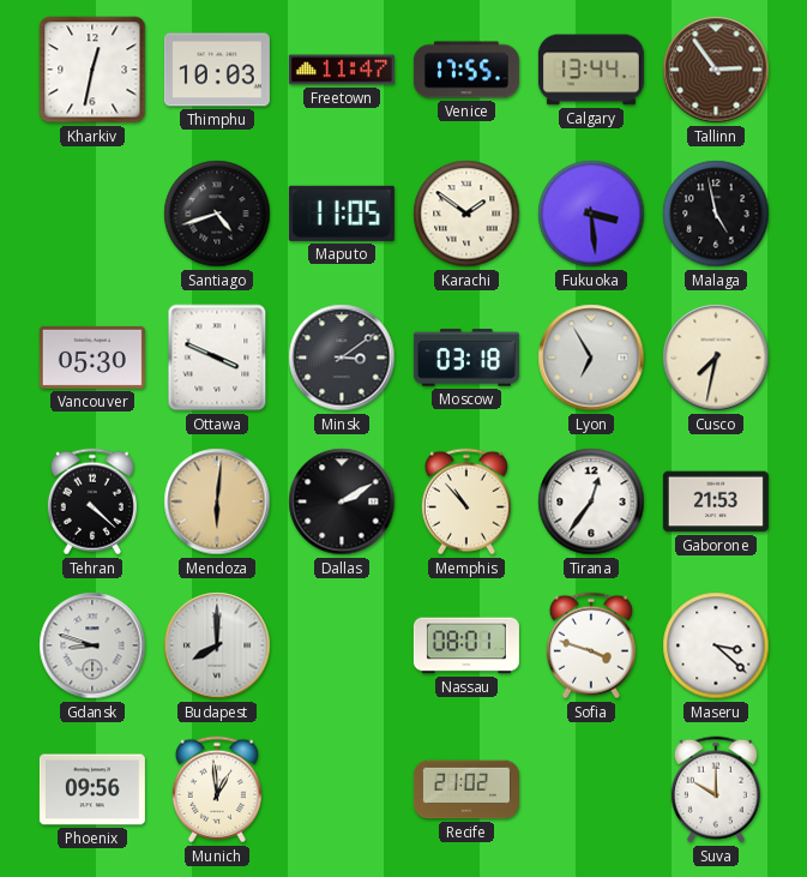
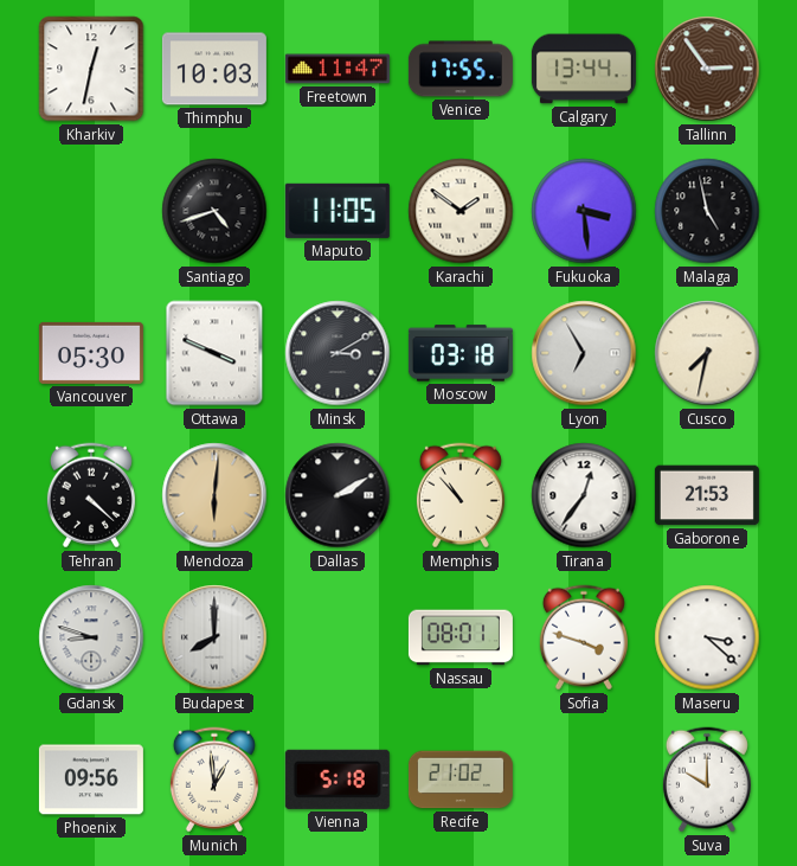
Minsk: 3:09 -> 3:10 (338, 353)
Vienna: none -> 5:18 (338, 780)
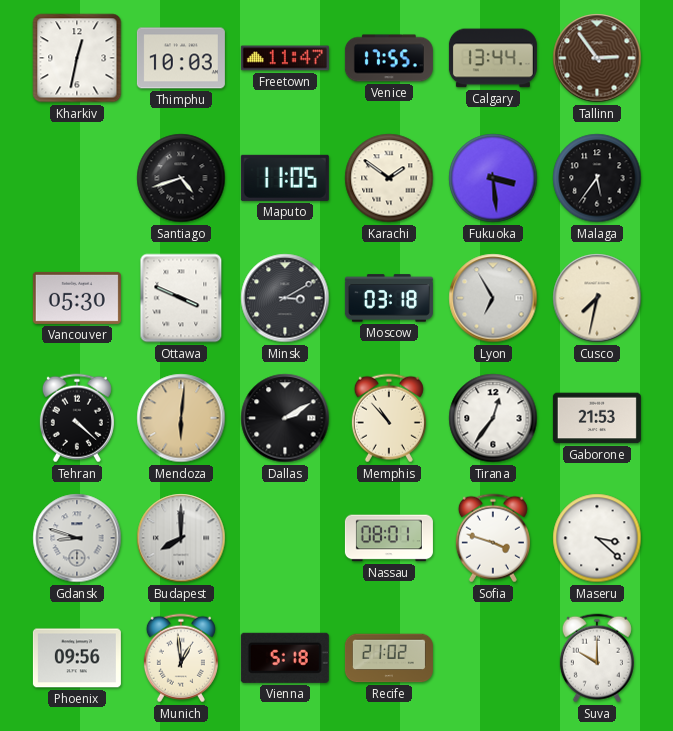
Malaga: 4:58 -> 5:36 (597, 178)
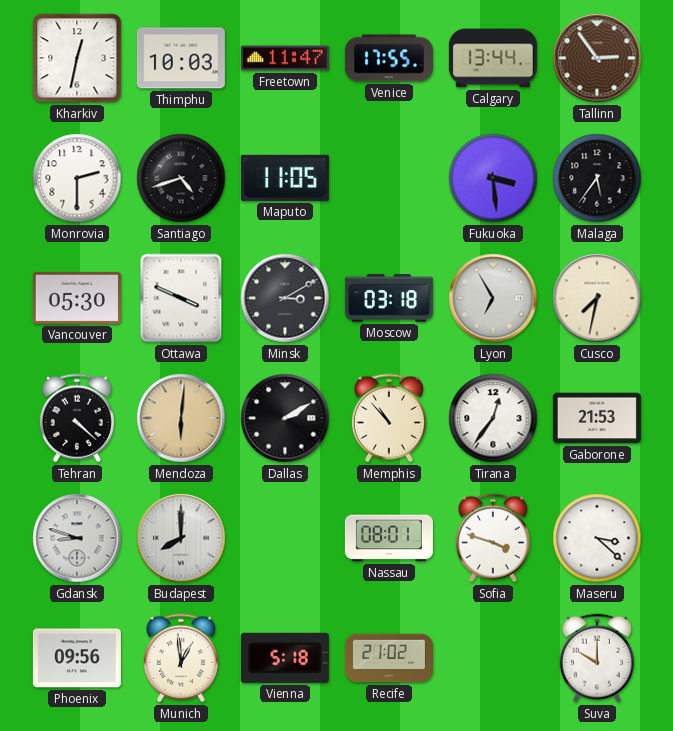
Monrovia: none -> 2:30 (77, 178)
Karachi: 1:51 -> none (389, 178)
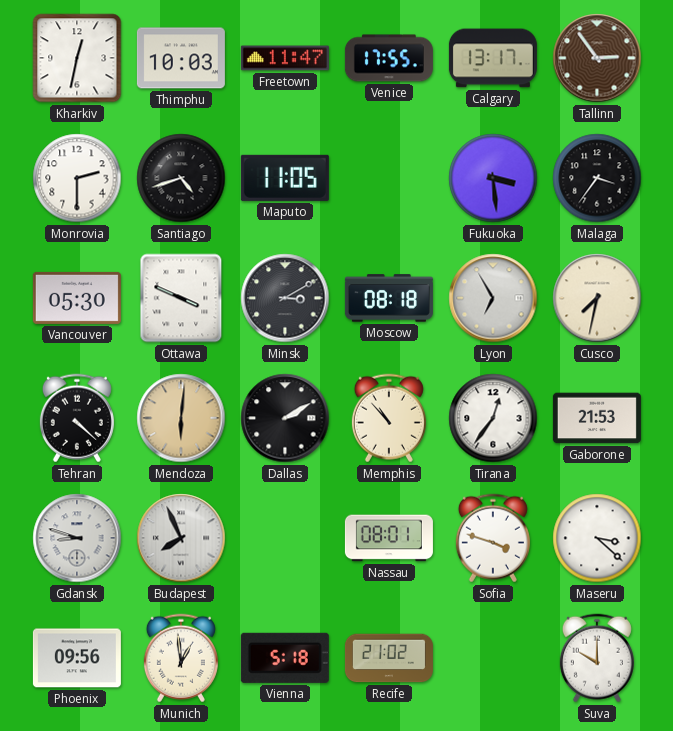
Calgary: 13:44 -> 13:17 (493, 58)
Malaga: 5:36 -> 3:36 (597, 178)
Moscow: 03:18 -> 08:18 (389, 298)
Budapest: 8:00 -> 7:56 (181, 538)
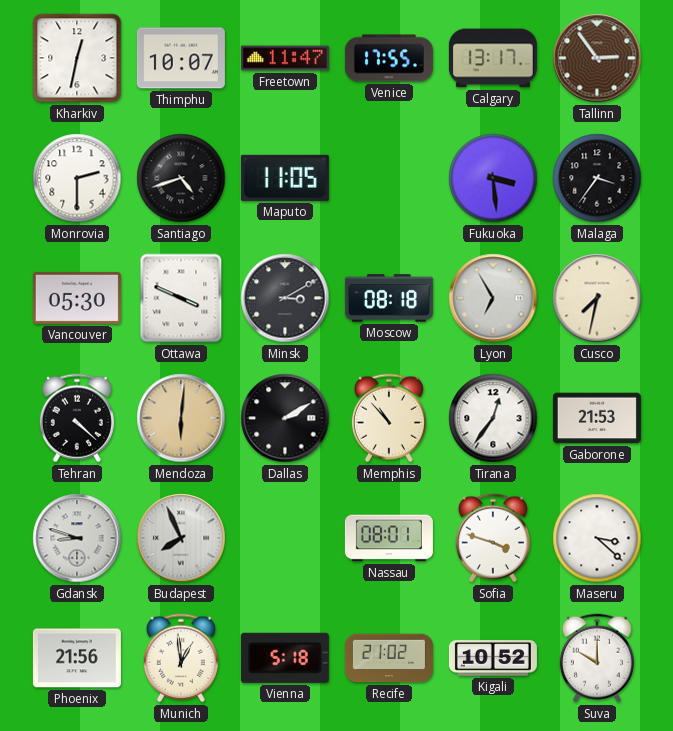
Thimphu: 10:03 -> 10:07 (181, 58)
Phoenix: 09:56 -> 21:56 (77, 658)
Kigali: none -> 10:52 (493, 658)
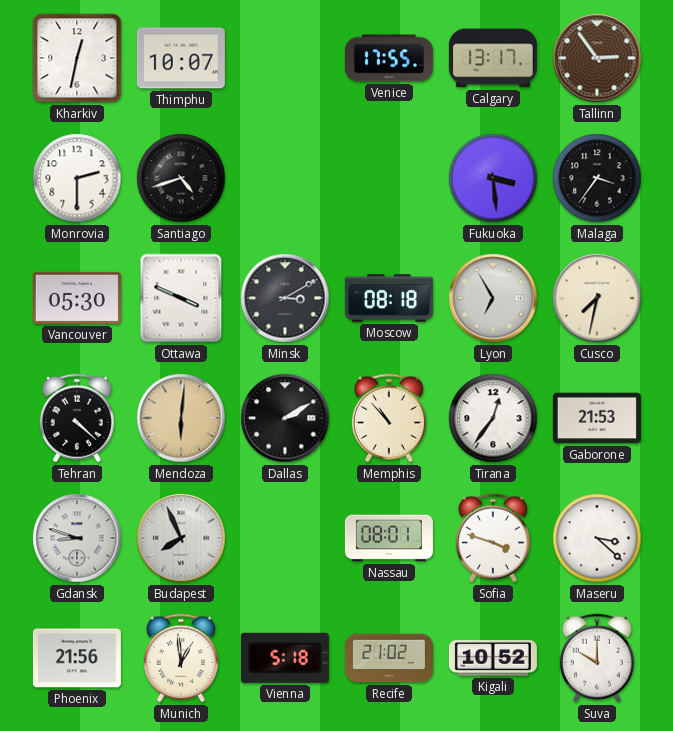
Freetown: 11:47 -> none (285, 58)
Maputo: 11:05 -> none (285, 178)
